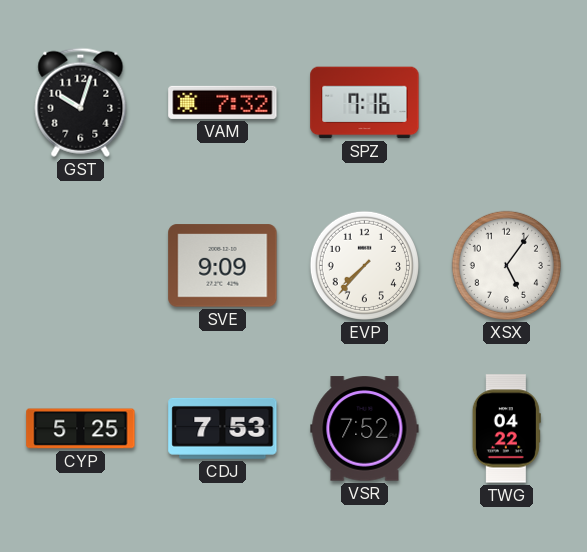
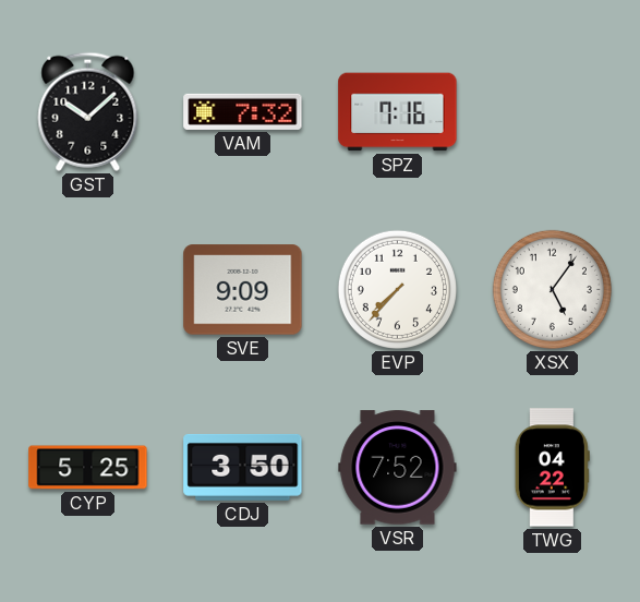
GST: 10:03 -> 10:08 (88, 111)
CDJ: 7:53 -> 3:50 (243, 467)
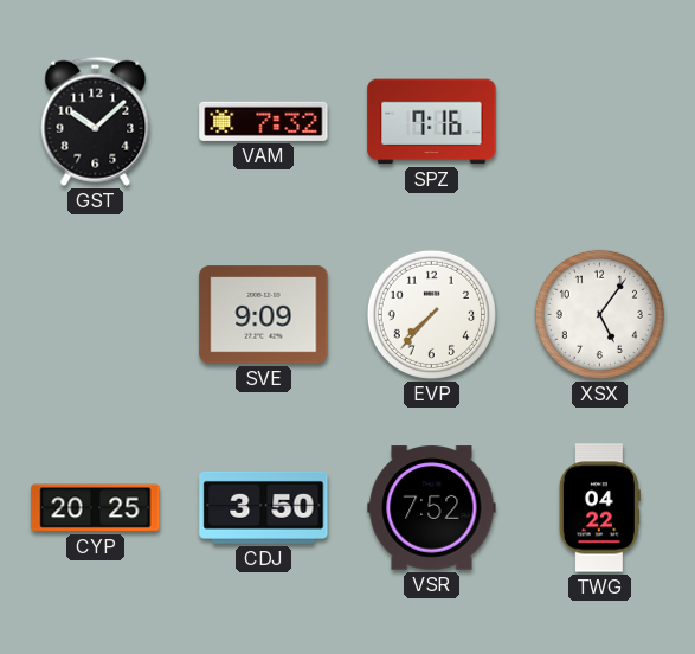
CYP: 5:25 -> 20:25 (96, 508)
